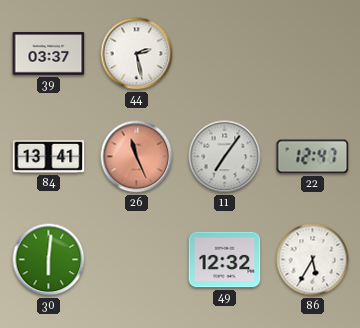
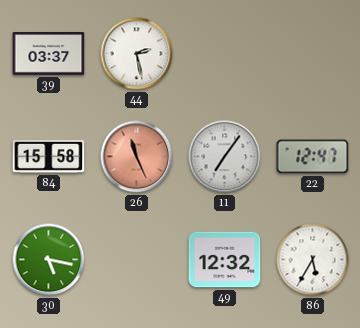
84: 13:41 -> 15:58 (49, 156)
30: 6:01 -> 5:17 (49, 260)
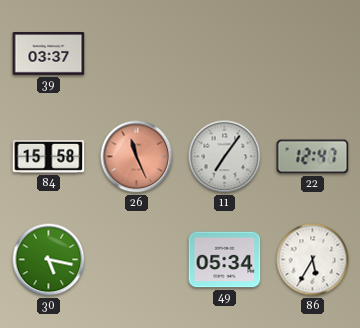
44: 2:28 -> none (137, 54)
49: 12:32 -> 05:34 (225, 260)
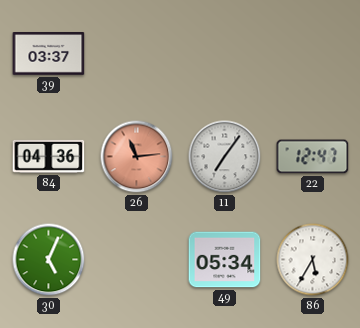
84: 15:58 -> 04:36 (49, 156)
26: 11:26 -> 11:14 (137, 157)
30: 5:17 -> 5:04 (49, 260)
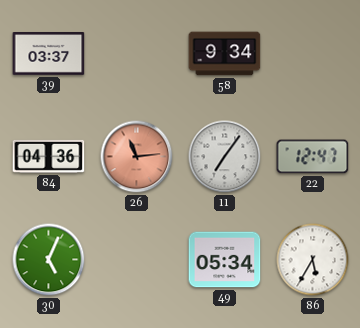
58: none -> 9:34 (225, 54)
